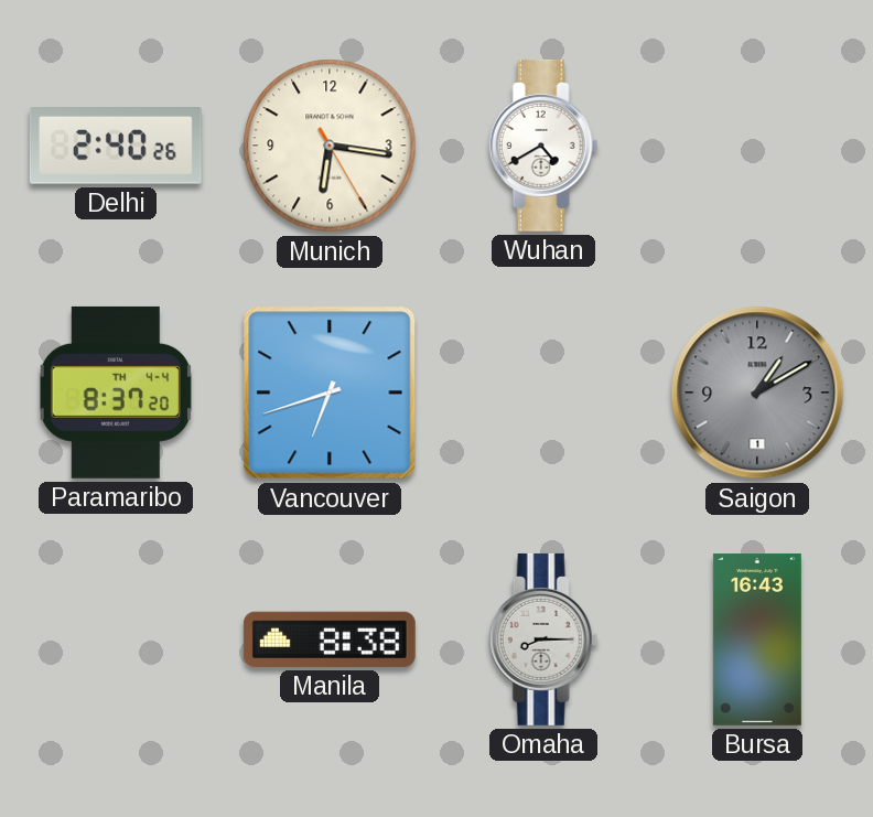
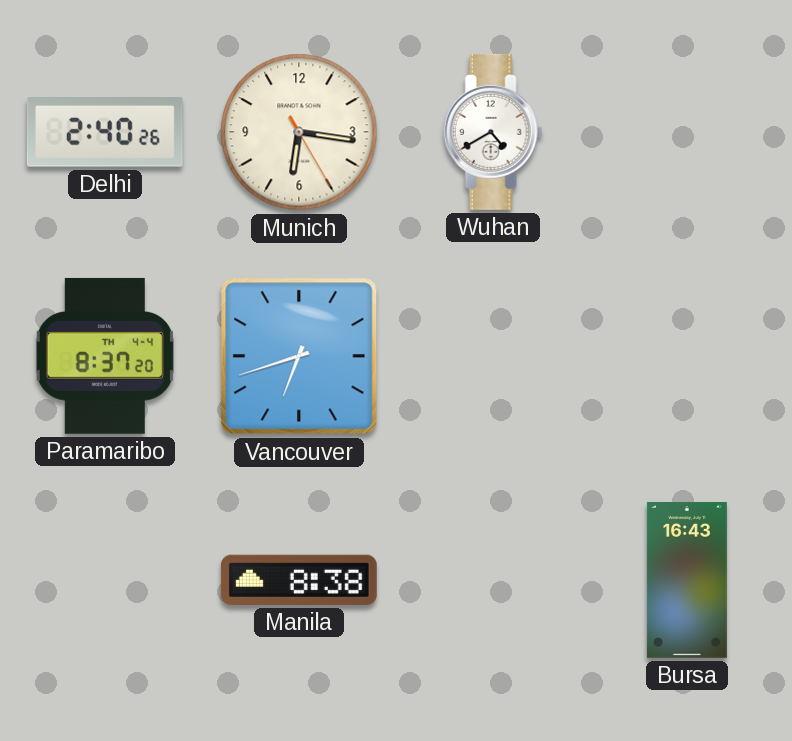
Saigon: 1:10 -> none (757, 393)
Omaha: 8:15 -> none (543, 639)
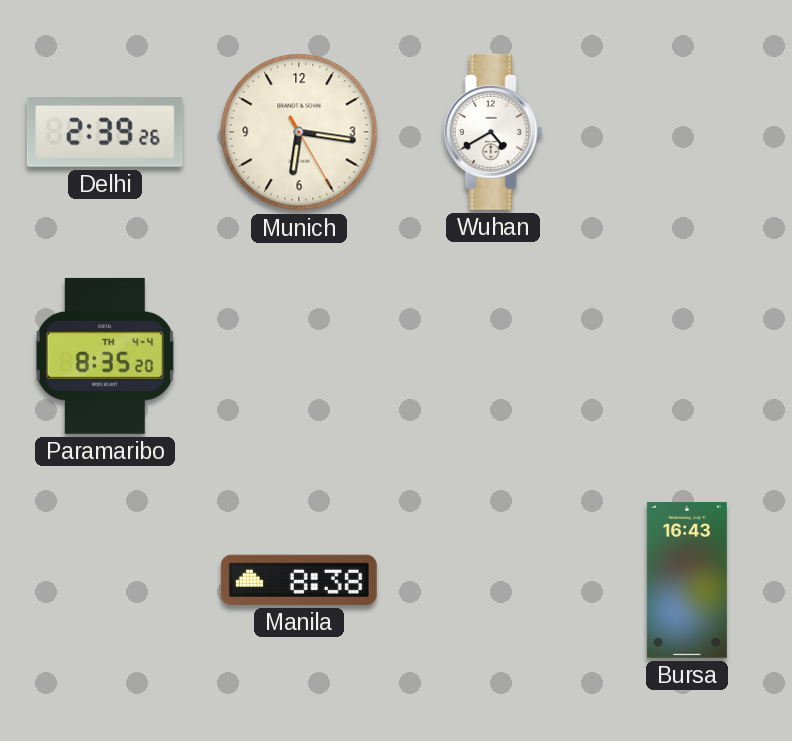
Delhi: 2:40 -> 2:39 (105, 133)
Paramaribo: 8:37 -> 8:35 (105, 356)
Vancouver: 6:42 -> none (299, 356)
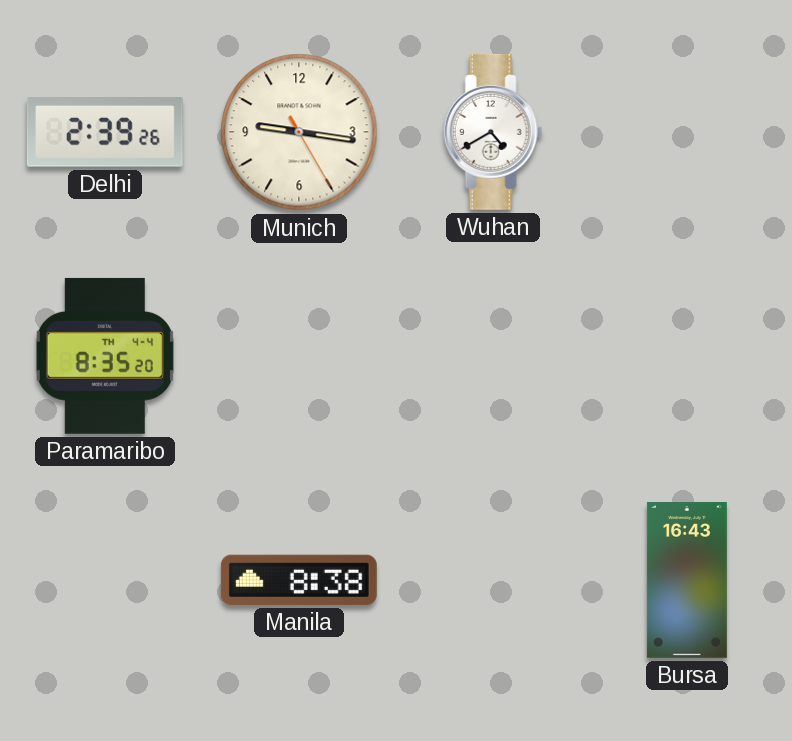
Munich: 6:16 -> 9:16 (299, 132)
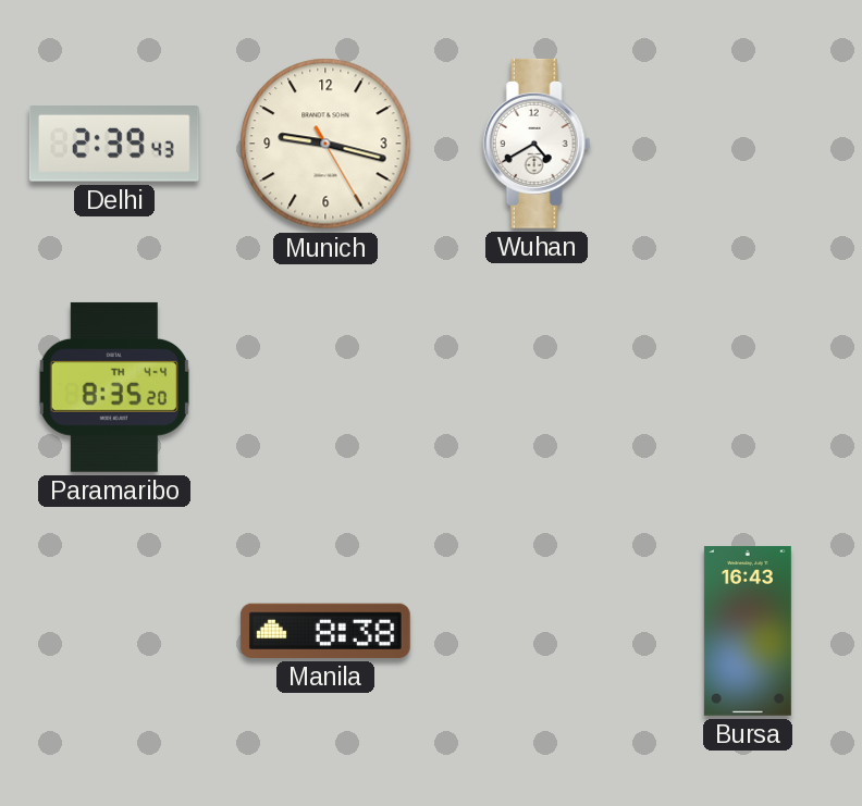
Delhi: 2:39:26 -> 2:39:43 (114, 145)
Munich: 9:16 -> 9:17 (325, 144)
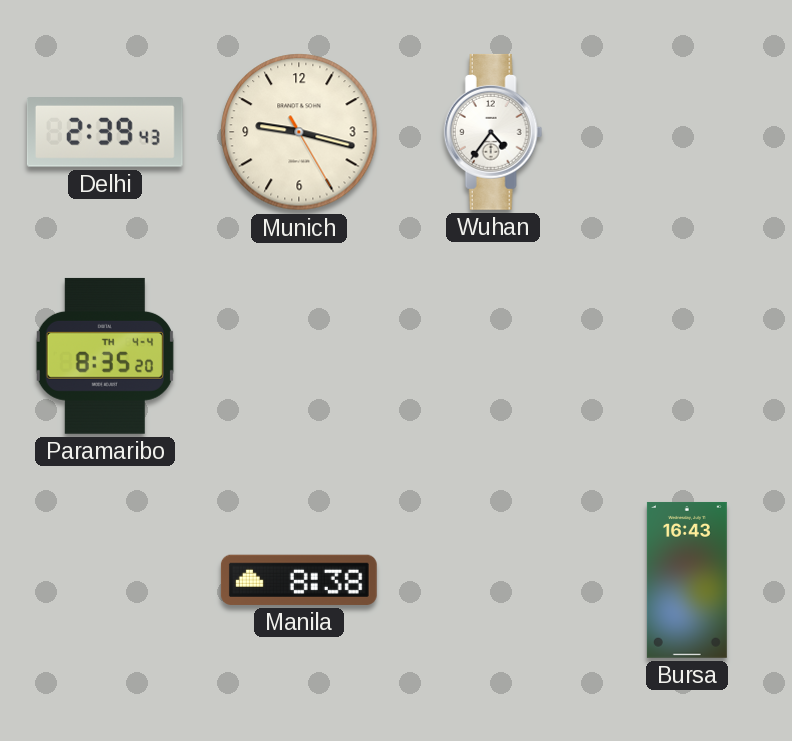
Wuhan: 4:40 -> 4:36 (493, 132)
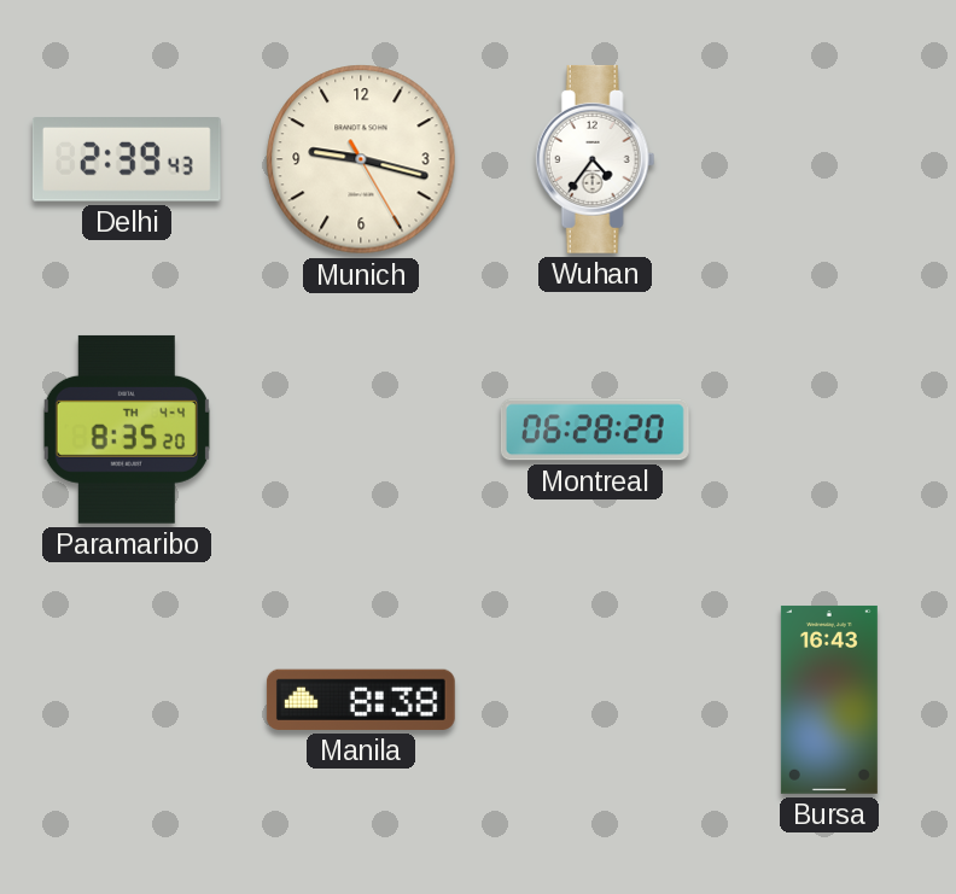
Montreal: none -> 06:28 (595, 430)
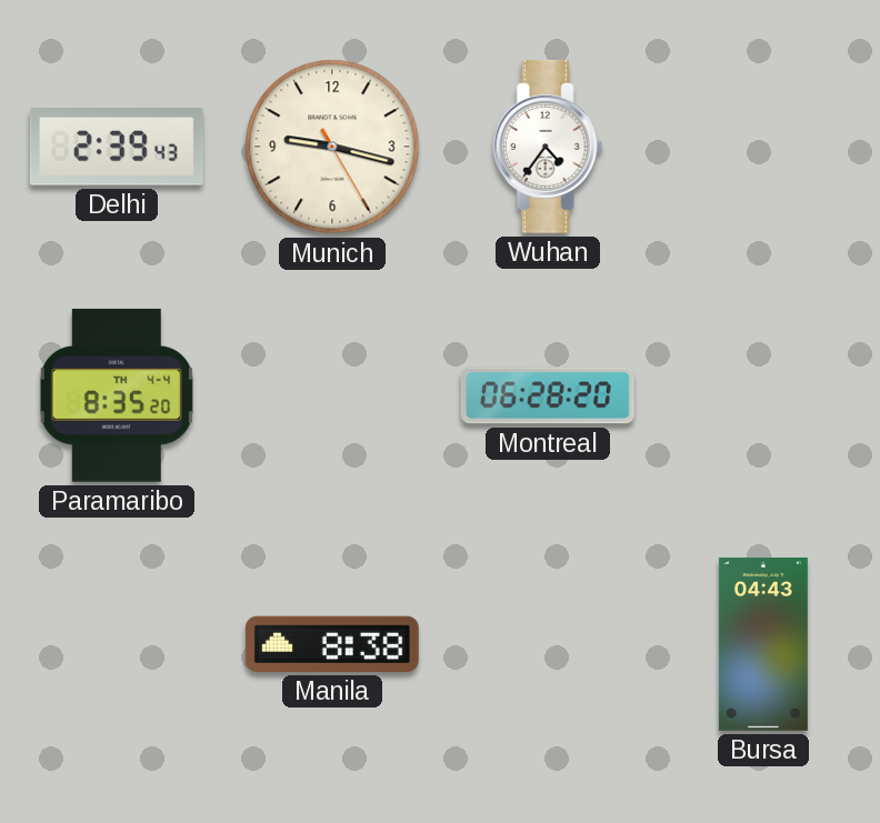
Bursa: 16:43 -> 04:43 (763, 644)
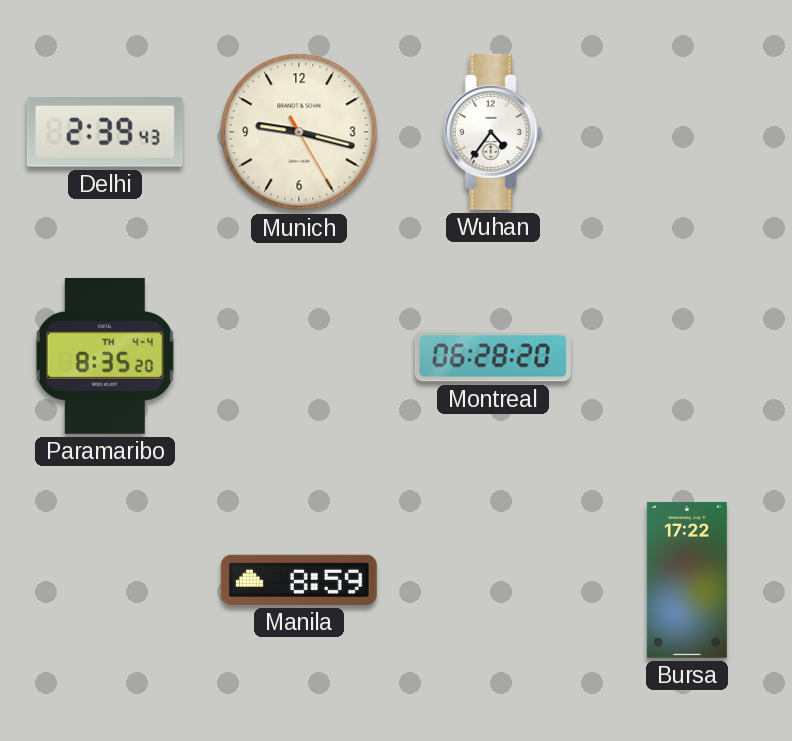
Manila: 8:38 -> 8:59 (299, 580)
Bursa: 04:43 -> 17:22 (687, 580)
